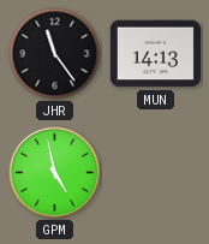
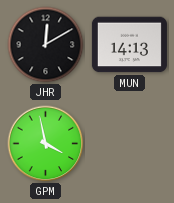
JHR: 11:24 -> 12:10 (46, 45)
GPM: 4:58 -> 3:58 (46, 144)
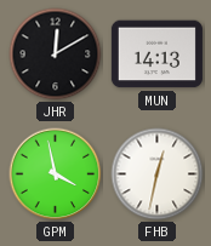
FHB: none -> 12:32 (158, 175)
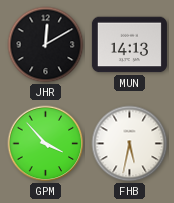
GPM: 3:58 -> 3:53 (46, 144)
FHB: 12:32 -> 5:32 (130, 144)
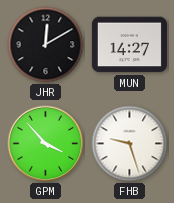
MUN: 14:13 -> 14:27 (129, 45)
FHB: 5:32 -> 9:27 (130, 144)
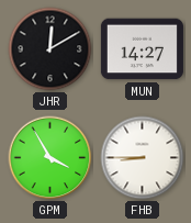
GPM: 3:53 -> 3:55 (50, 158)
FHB: 9:27 -> 8:45 (143, 158)
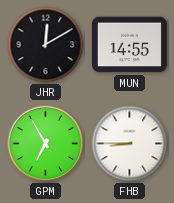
MUN: 14:27 -> 14:55 (129, 45)
GPM: 3:55 -> 6:55 (46, 144)
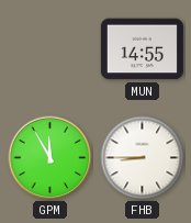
JHR: 12:10 -> none (46, 45)
GPM: 6:55 -> 11:55 (50, 158)
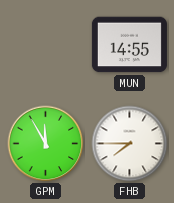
FHB: 8:45 -> 7:45 (130, 144)
